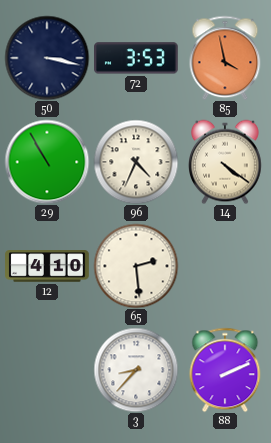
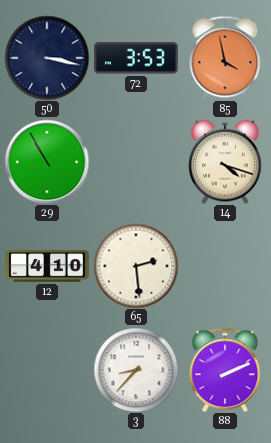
96: 4:34 -> none (136, 162)
14: 4:21 -> 4:18 (226, 162)
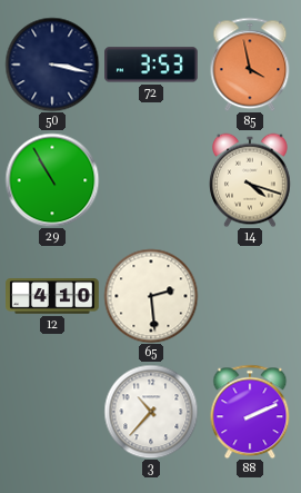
3: 8:37 -> 10:37 (151, 412)
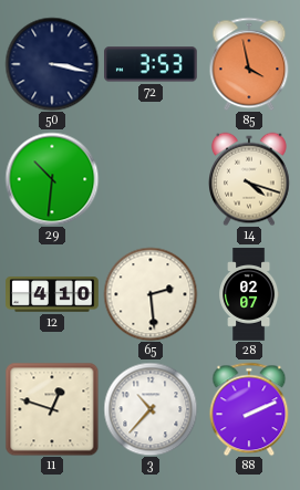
29: 10:55 -> 10:31 (52, 179)
28: none -> 02:07 (249, 294)
11: none -> 12:48 (52, 409)
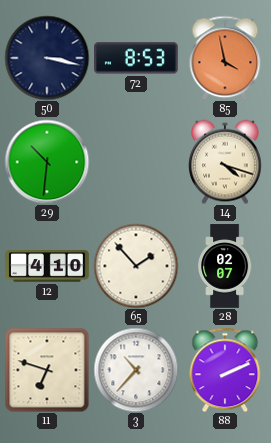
72: 3:53 -> 8:53 (137, 58)
65: 2:29 -> 1:53 (136, 266)
11: 12:48 -> 6:48 (47, 370)
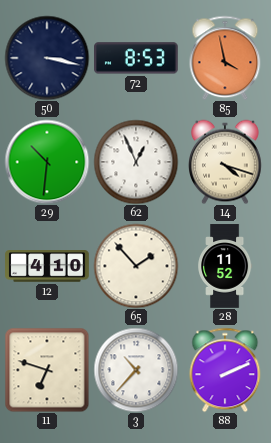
62: none -> 12:56 (136, 162)
28: 02:07 -> 11:52 (225, 266)
